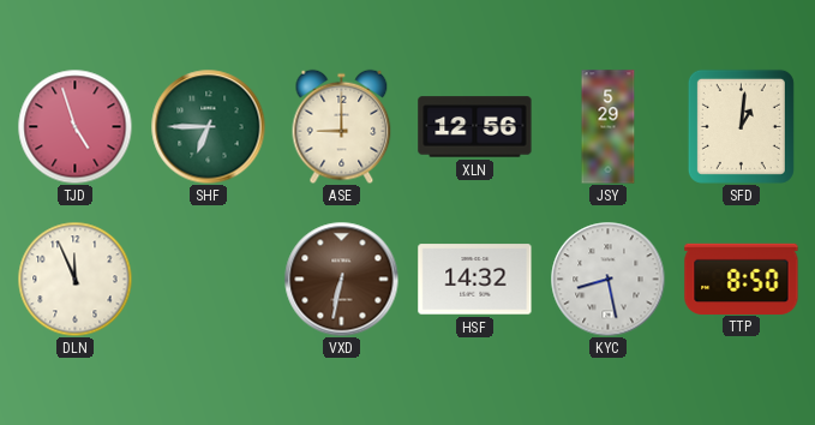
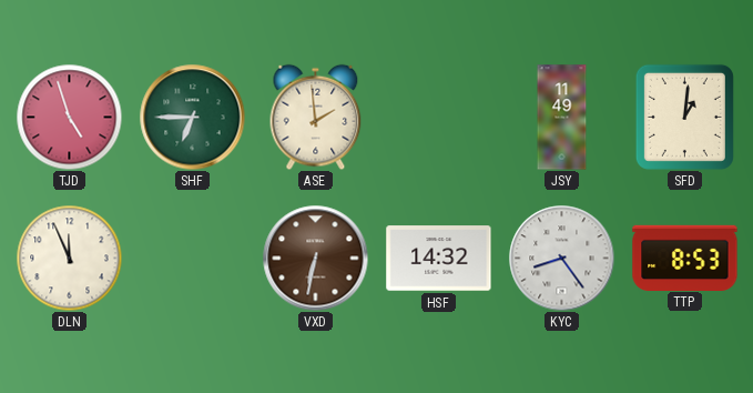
ASE: 9:00 -> 1:59 (316, 117)
XLN: 12:56 -> none (475, 127)
JSY: 5:29 -> 11:49 (562, 118)
KYC: 8:28 -> 8:24 (561, 258)
TTP: 8:50 -> 8:53 (685, 258)
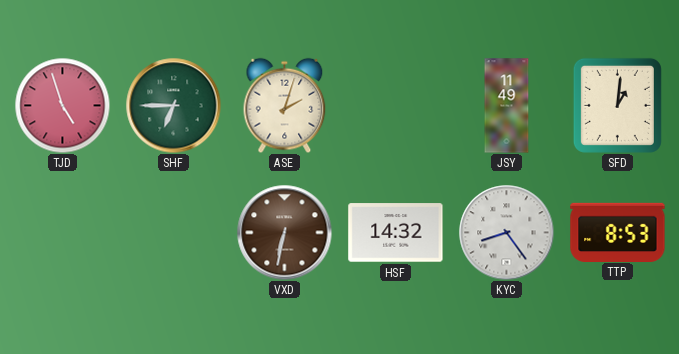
ASE: 1:59 -> 2:03 (285, 105)
DLN: 11:56 -> none (69, 258)
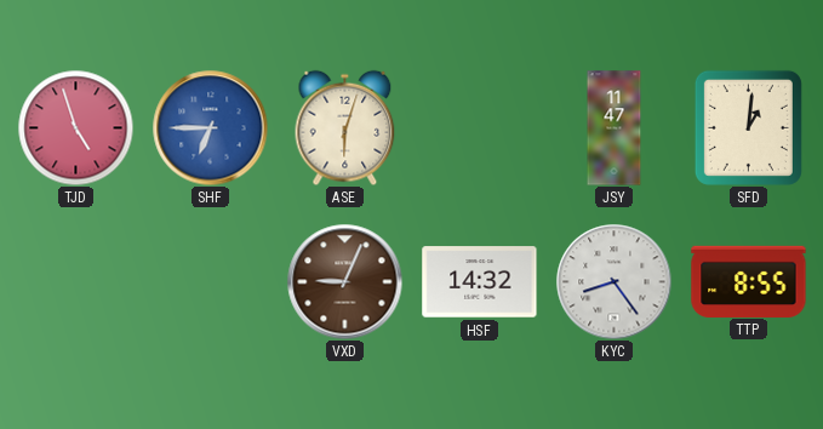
SHF dial: green -> blue (210, 127)
ASE: 2:03 -> 6:03 (345, 127)
JSY: 11:49 -> 11:47 (615, 128)
VXD: 6:32 -> 9:04 (344, 281)
TTP: 8:53 -> 8:55 (749, 281)
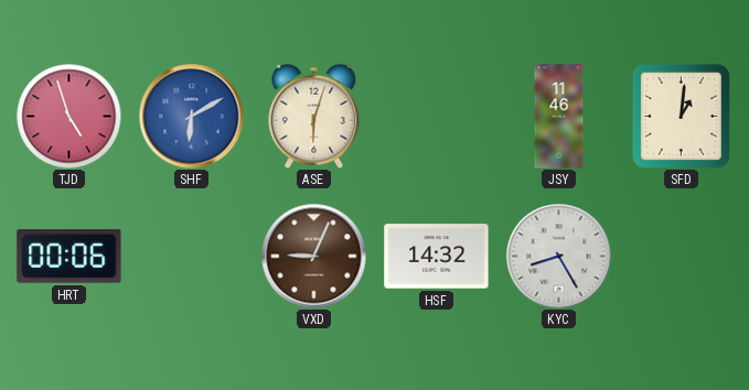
SHF: 6:45 -> 6:10 (191, 116)
JSY: 11:47 -> 11:46 (559, 117)
HRT: none -> 00:06 (69, 257)
KYC: 8:24 -> 8:25 (558, 256)
TTP: 8:55 -> none (749, 281)
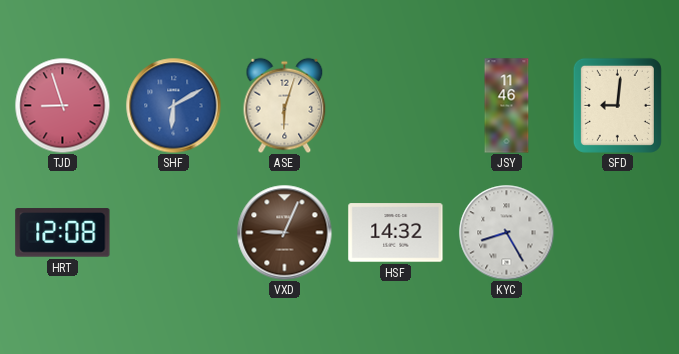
TJD: 4:57 -> 8:57 (62, 105)
SFD: 1:01 -> 9:01 (617, 105)
HRT: 00:06 -> 12:08 (63, 233)
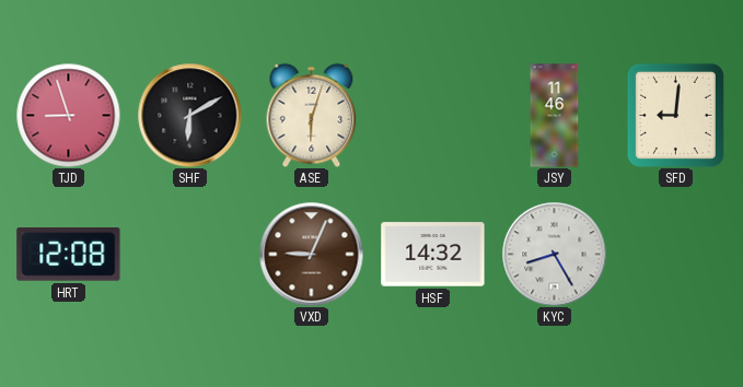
SHF dial: blue -> black (189, 115)
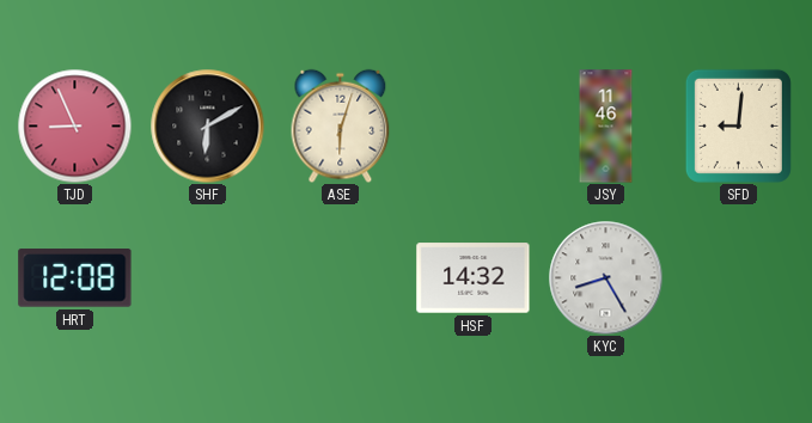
TJD: 8:57 -> 8:56 (74, 125)
VXD: 9:04 -> none (311, 254)
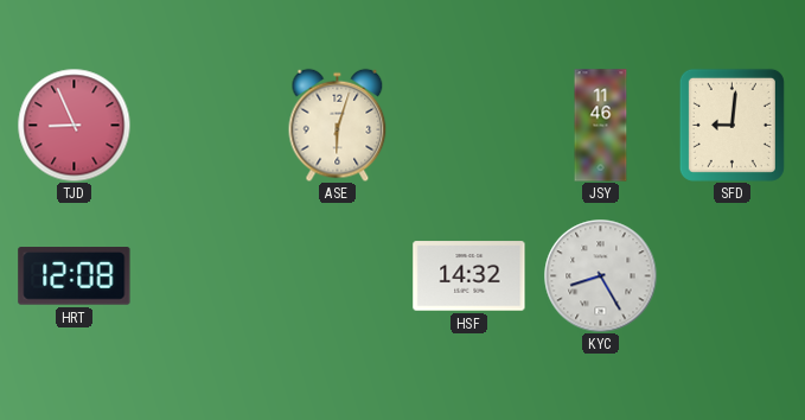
SHF: 6:10 -> none (207, 125)
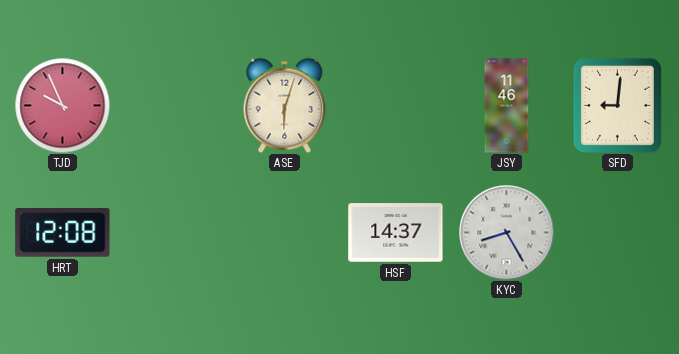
TJD: 8:56 -> 9:56 (62, 105)
HSF: 14:32 -> 14:37 (396, 233)
